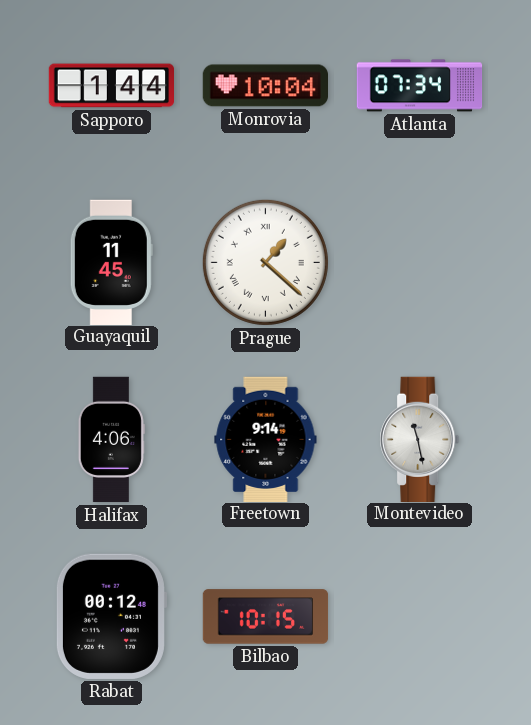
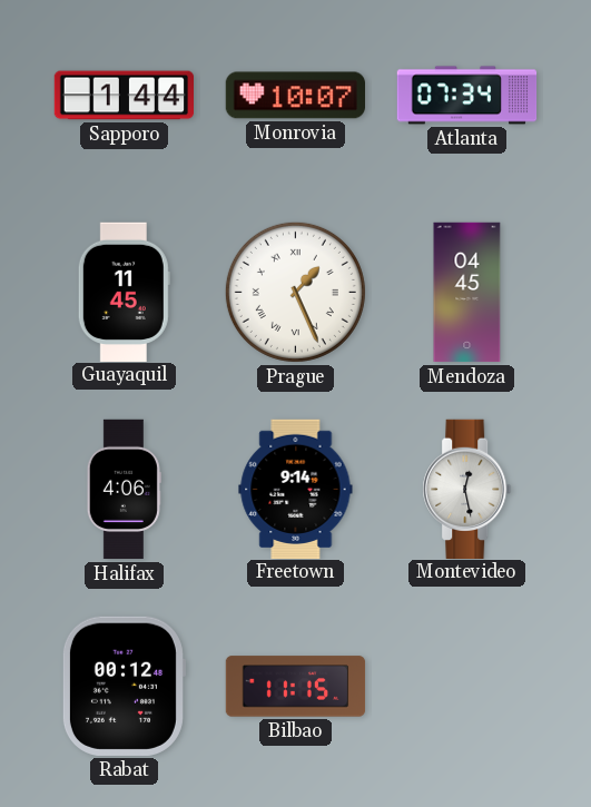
Monrovia: 10:04 -> 10:07 (295, 96)
Prague: 1:22 -> 1:26 (295, 292)
Mendoza: none -> 04:45 (467, 293)
Montevideo: 11:28 -> 12:28 (467, 489)
Bilbao: 10:15 -> 11:15 (296, 687)
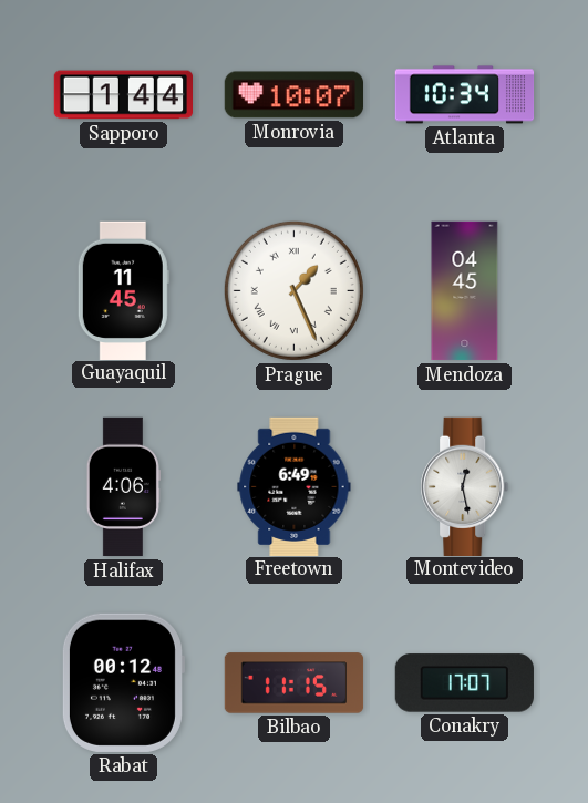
Atlanta: 07:34 -> 10:34 (465, 95)
Freetown: 9:14 -> 6:49 (295, 486)
Conakry: none -> 17:07 (464, 683)
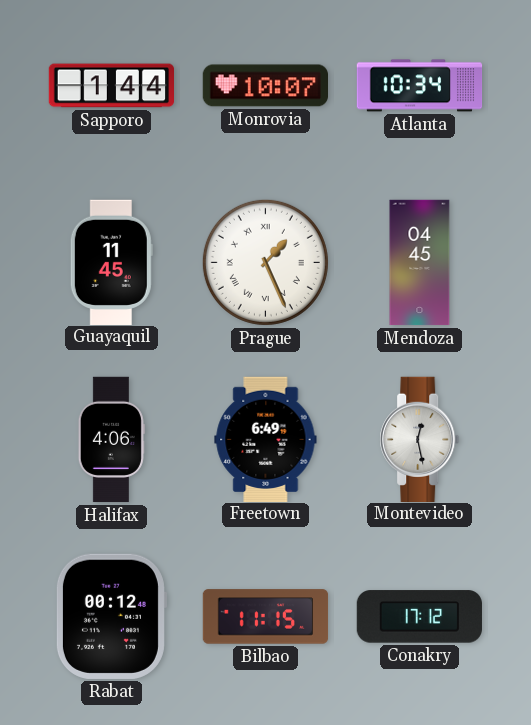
Conakry: 17:07 -> 17:12 (419, 617)
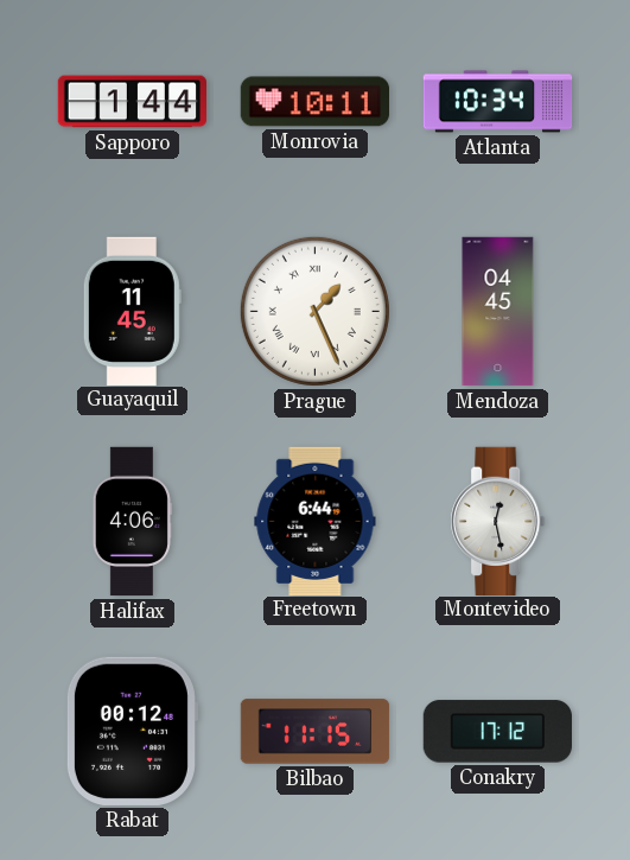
Monrovia: 10:07 -> 10:11 (314, 102)
Freetown: 6:49 -> 6:44 (316, 521)
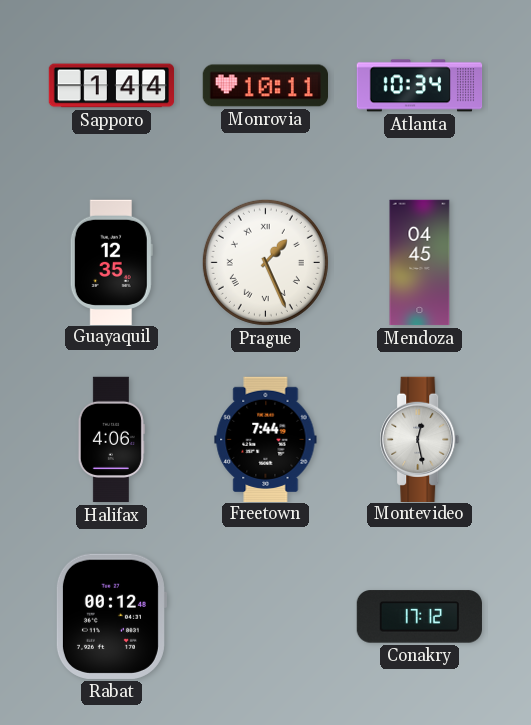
Guayaquil: 11:45 -> 12:35 (111, 262)
Freetown: 6:44 -> 7:44 (266, 439)
Bilbao: 11:15 -> none (316, 732)
